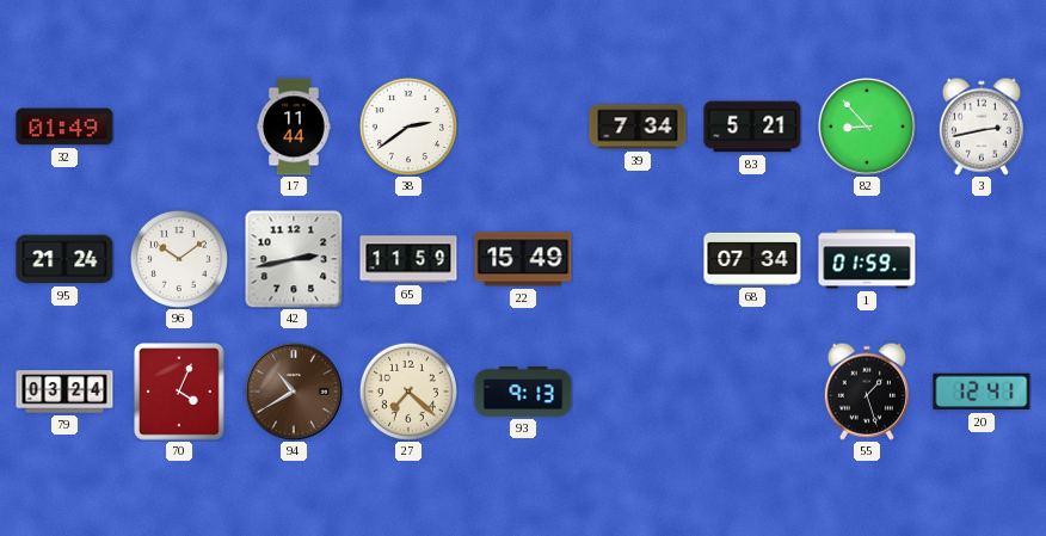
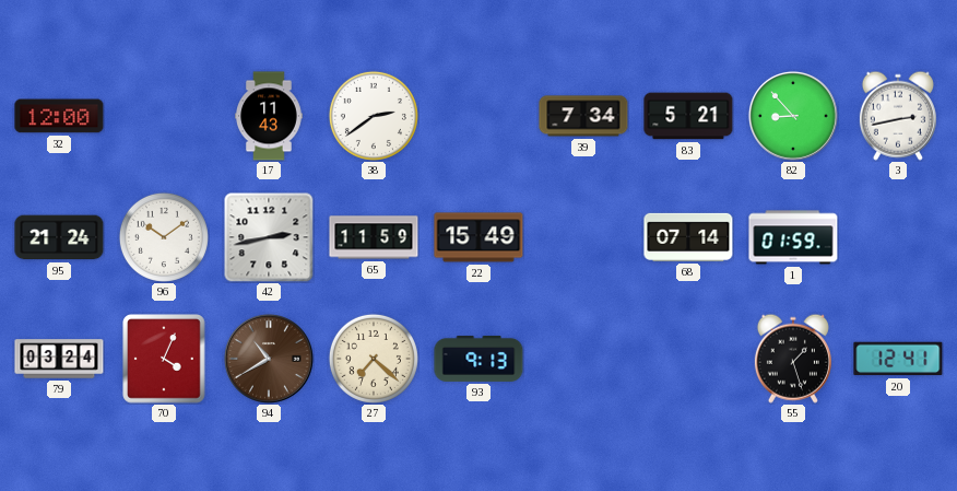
32: 01:49 -> 12:00 (59, 116)
17: 11:44 -> 11:43 (270, 116)
68: 07:34 -> 07:14 (688, 237)
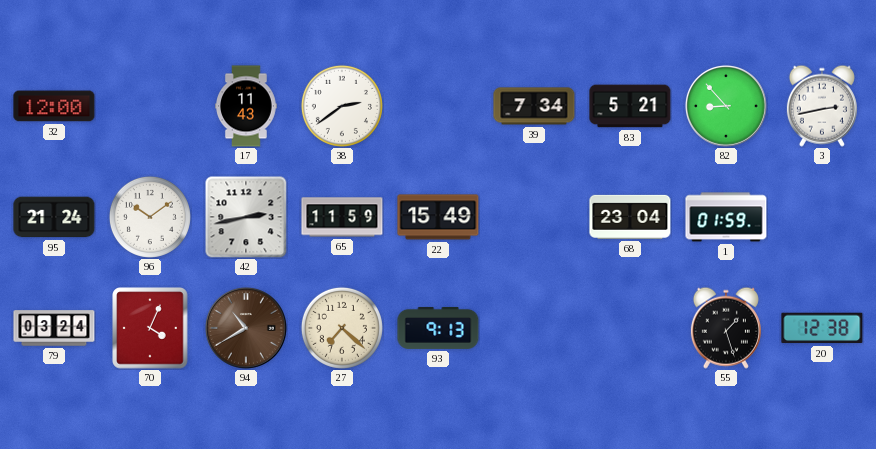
68: 07:14 -> 23:04 (630, 217)
20: 12:41 -> 12:38 (822, 328)
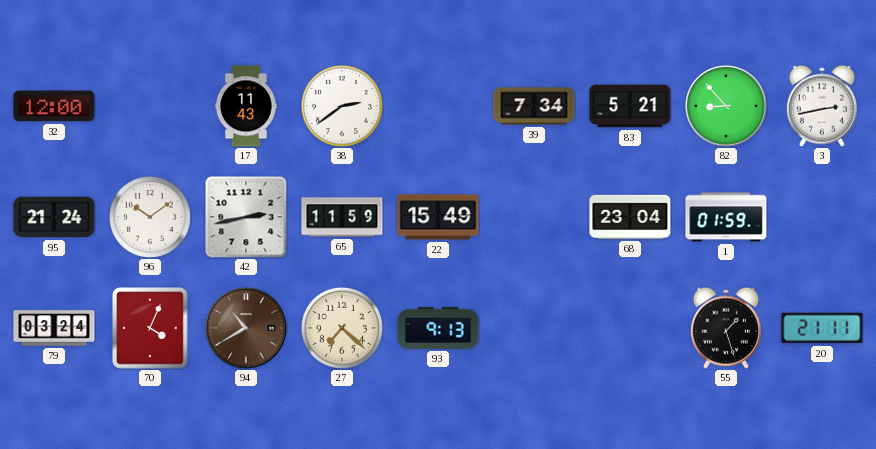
20: 12:38 -> 21:11 (822, 328)
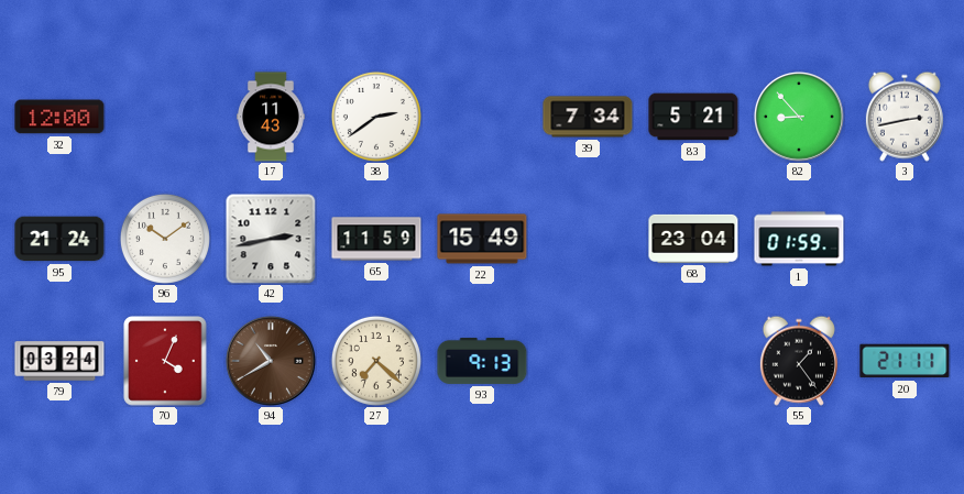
55: 1:27 -> 1:24 (799, 361)
